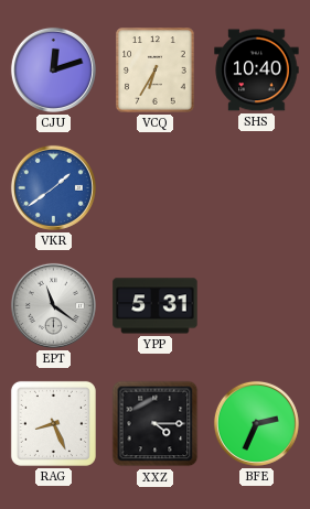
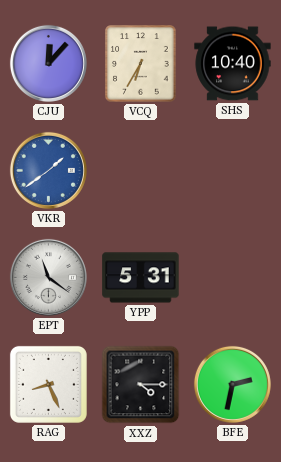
CJU: 12:12 -> 12:07 (48, 63)
BFE: 2:34 -> 2:32 (232, 384)
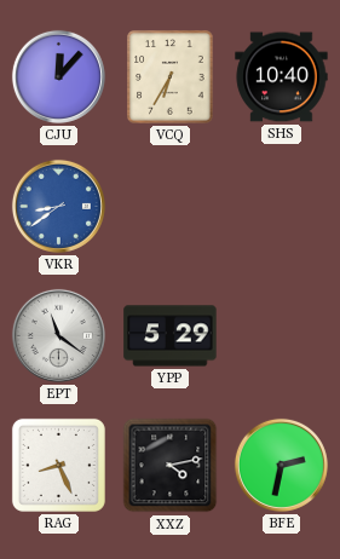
VKR: 1:39 -> 8:39 (58, 206)
YPP: 5:31 -> 5:29 (171, 336)
XXZ: 4:15 -> 4:13 (171, 466)
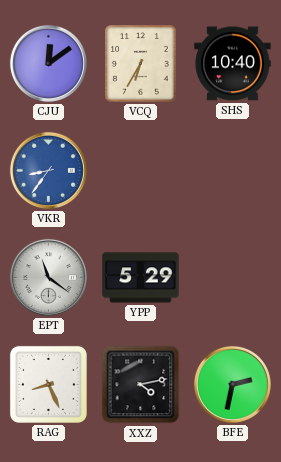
CJU: 12:07 -> 12:09 (48, 63)
VKR: 8:39 -> 8:36 (48, 170)
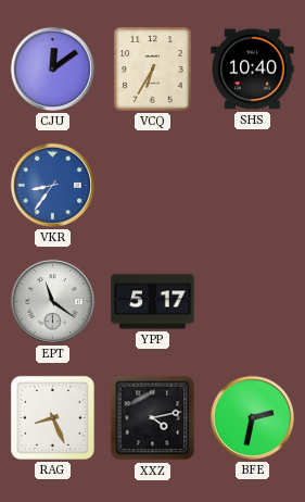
YPP: 5:29 -> 5:17 (153, 302)
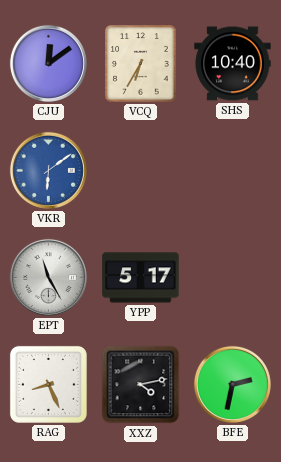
VKR: 8:36 -> 6:09 (48, 170)
EPT: 11:21 -> 11:25 (48, 277)
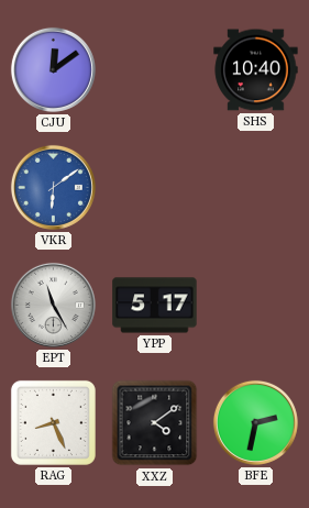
VCQ: 6:35 -> none (141, 64)
XXZ: 4:13 -> 4:09 (155, 423)
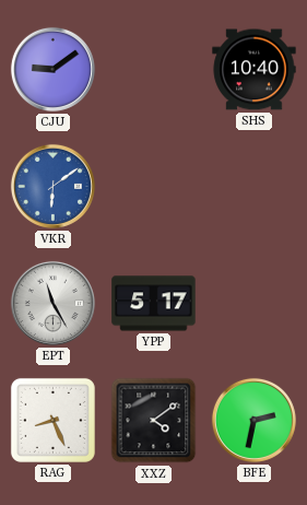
CJU: 12:09 -> 9:09 (52, 69)
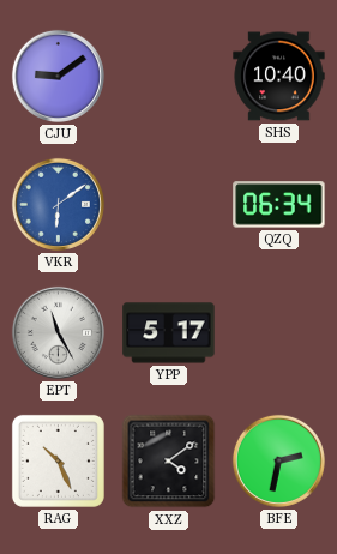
QZQ: none -> 06:34 (279, 205)
RAG: 8:26 -> 10:26 (58, 460)
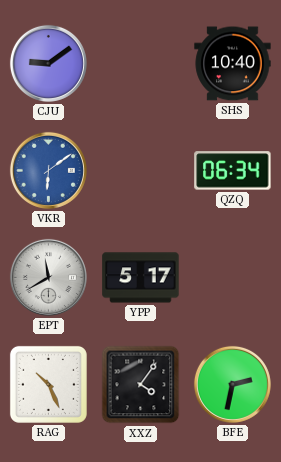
EPT: 11:25 -> 11:40 (48, 277)
XXZ: 4:09 -> 4:06 (141, 385)
